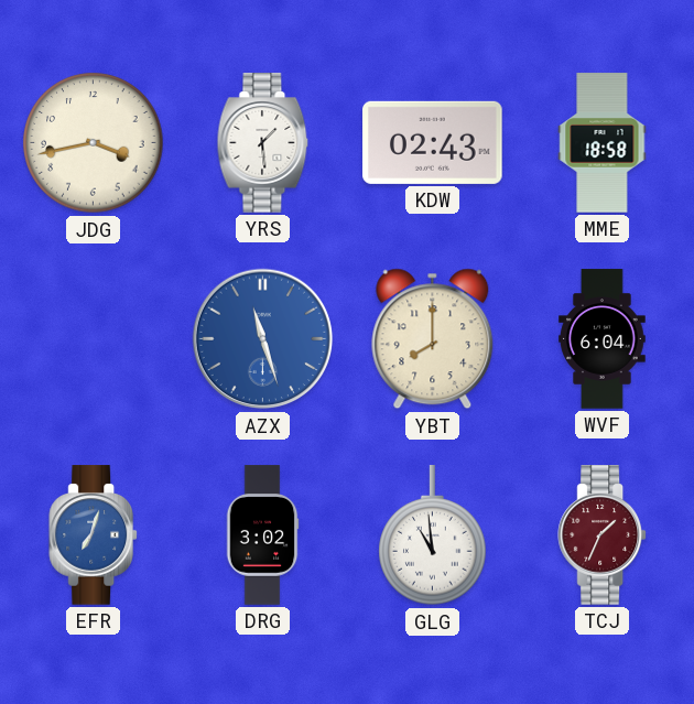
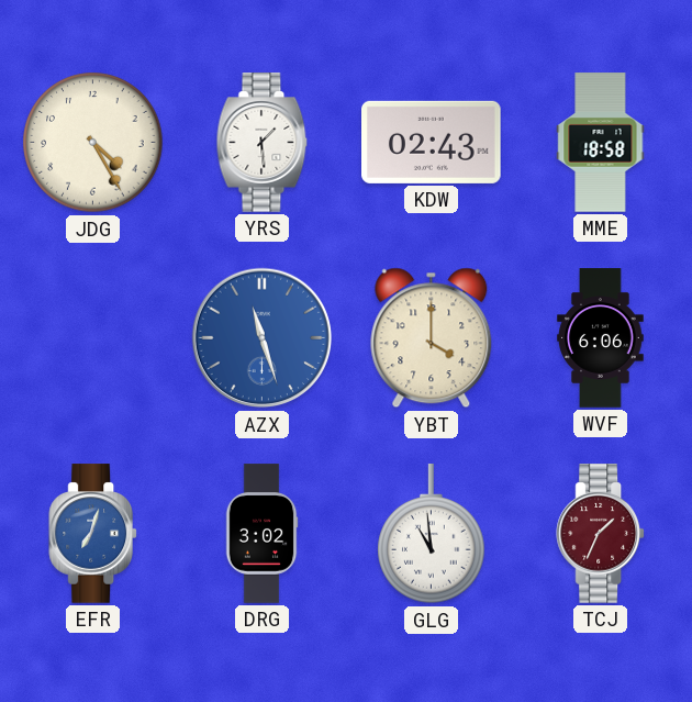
JDG: 3:43 -> 4:25 (93, 143)
YBT: 8:00 -> 4:00 (432, 338)
WVF: 6:04 -> 6:06 (601, 338)
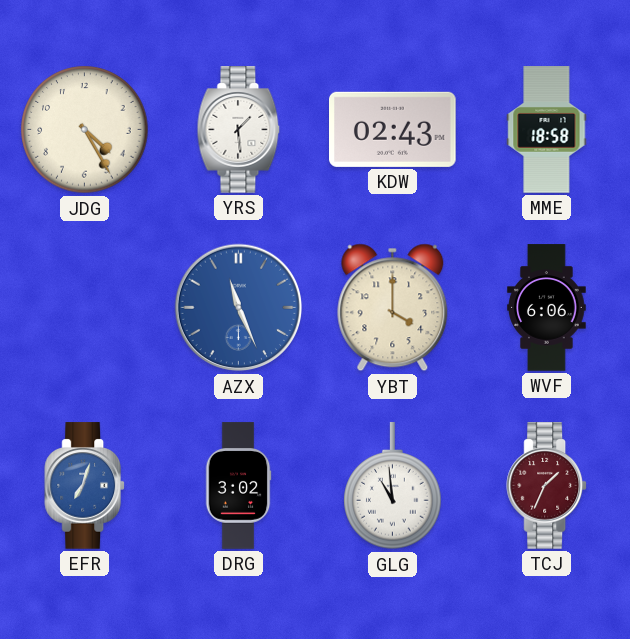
AZX: 11:27 -> 11:26 (239, 308)
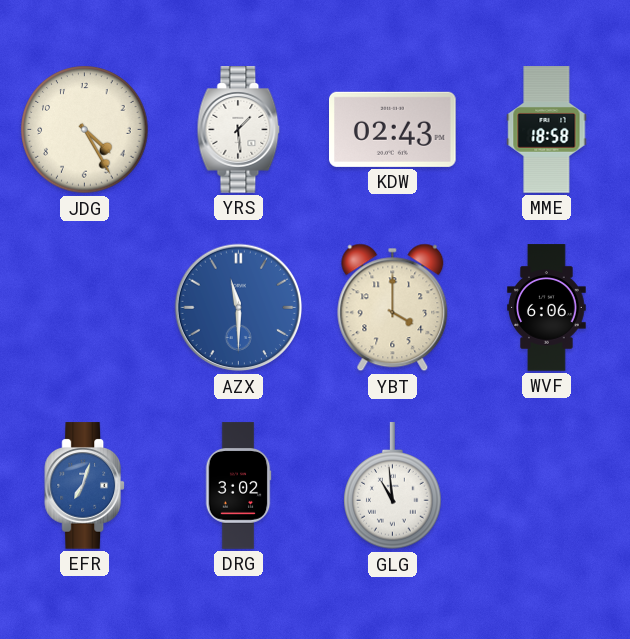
AZX: 11:26 -> 11:30 (239, 308)
TCJ: 1:34 -> none (547, 486)
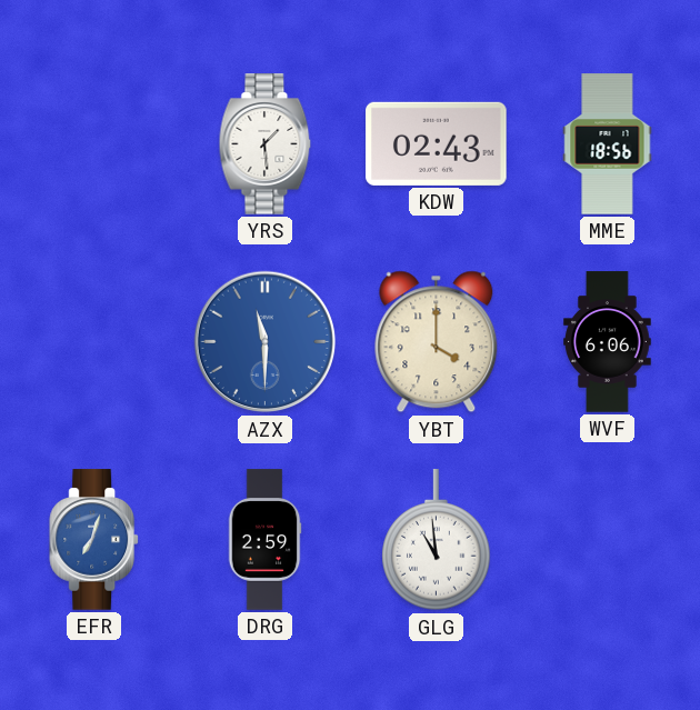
JDG: 4:25 -> none (85, 130)
MME: 18:58 -> 18:56 (608, 144)
DRG: 3:02 -> 2:59 (264, 540)
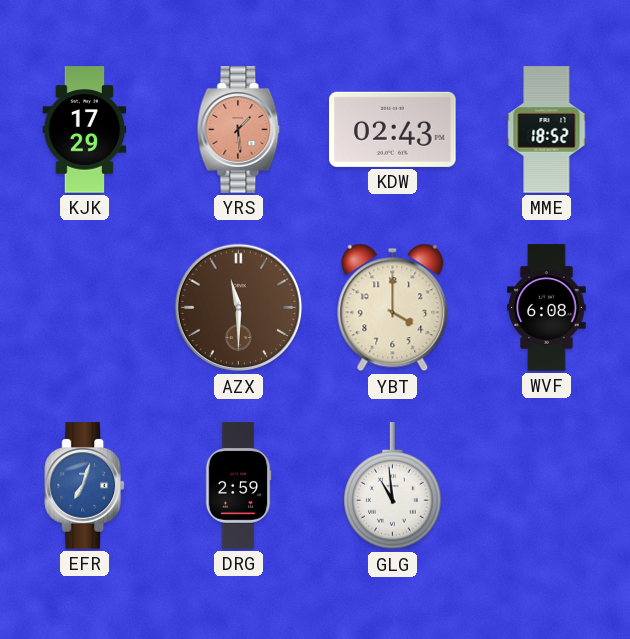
KJK: none -> 17:29 (85, 130)
YRS dial: white -> salmon (239, 130)
MME: 18:56 -> 18:52 (547, 130)
AZX dial: blue -> brown (239, 308)
WVF: 6:06 -> 6:08 (547, 308)
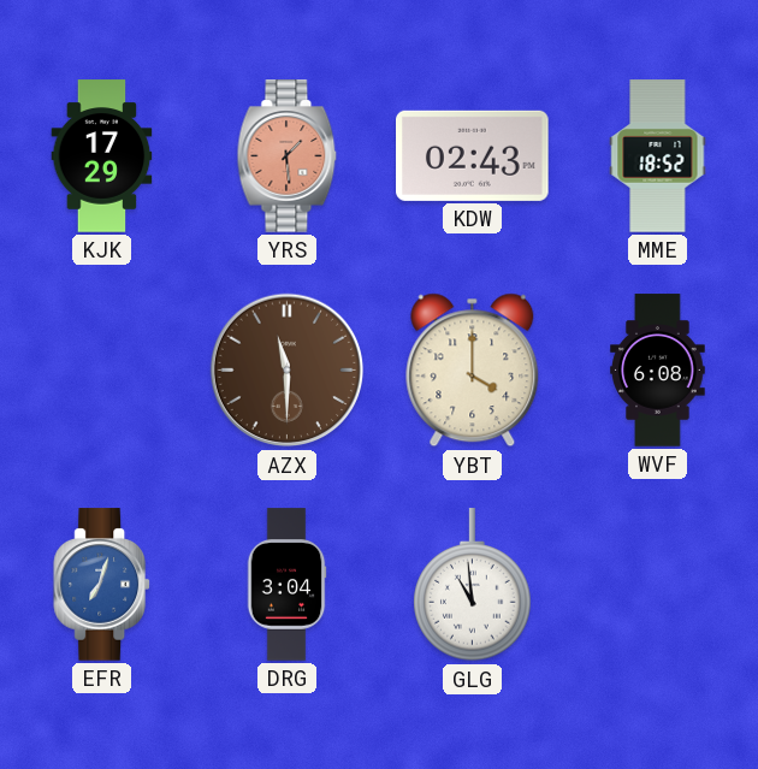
DRG: 2:59 -> 3:04 (286, 585)
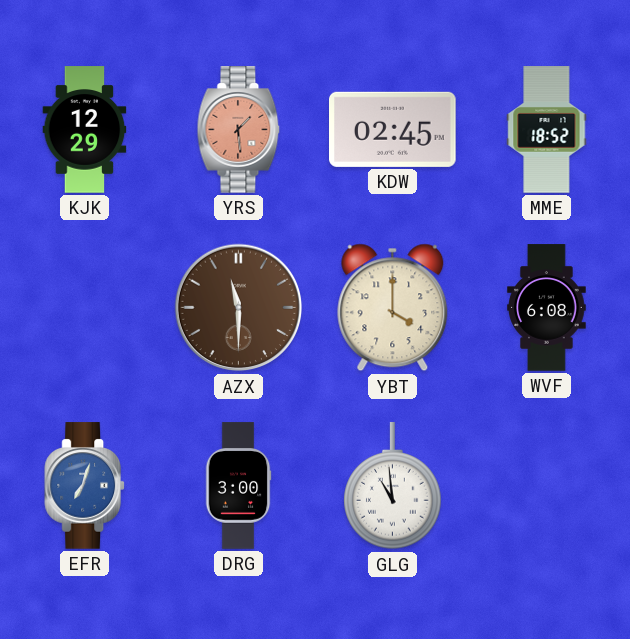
KJK: 17:29 -> 12:29 (85, 130)
KDW: 02:43 -> 02:45 (393, 129)
DRG: 3:04 -> 3:00 (238, 486)
